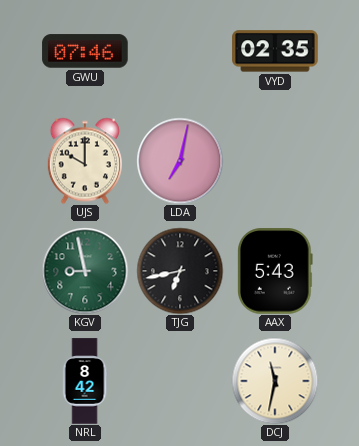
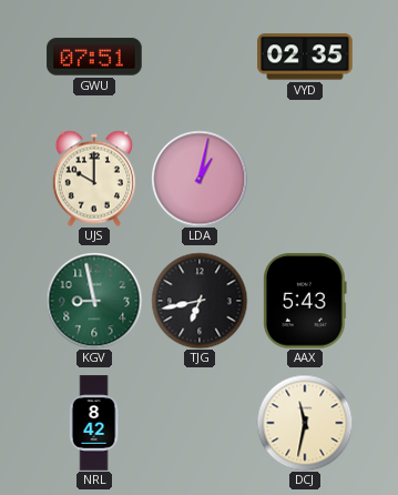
GWU: 07:46 -> 07:51 (94, 57)
LDA: 7:02 -> 1:02 (200, 179)
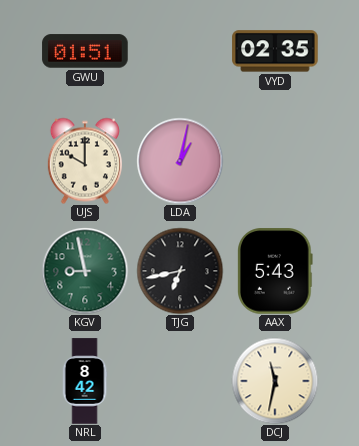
GWU: 07:51 -> 01:51 (85, 51)
